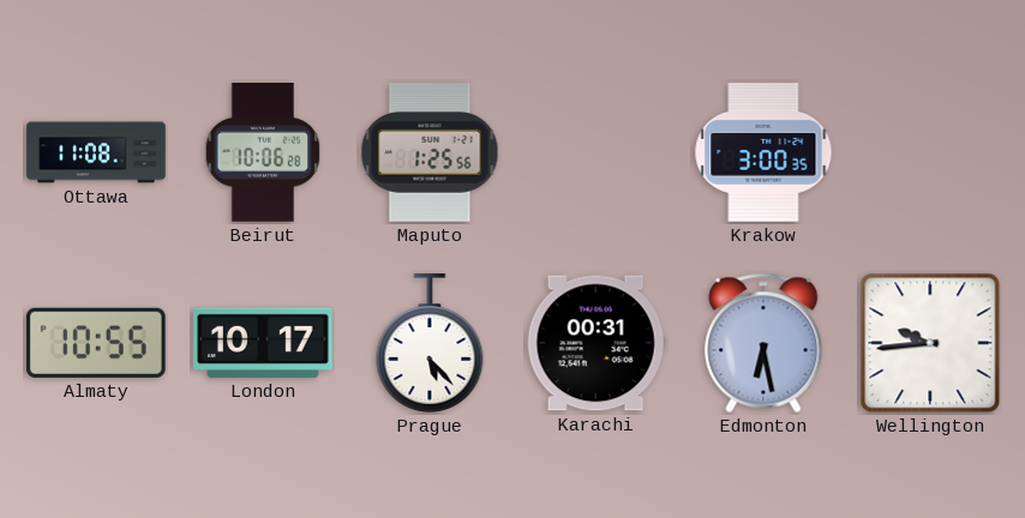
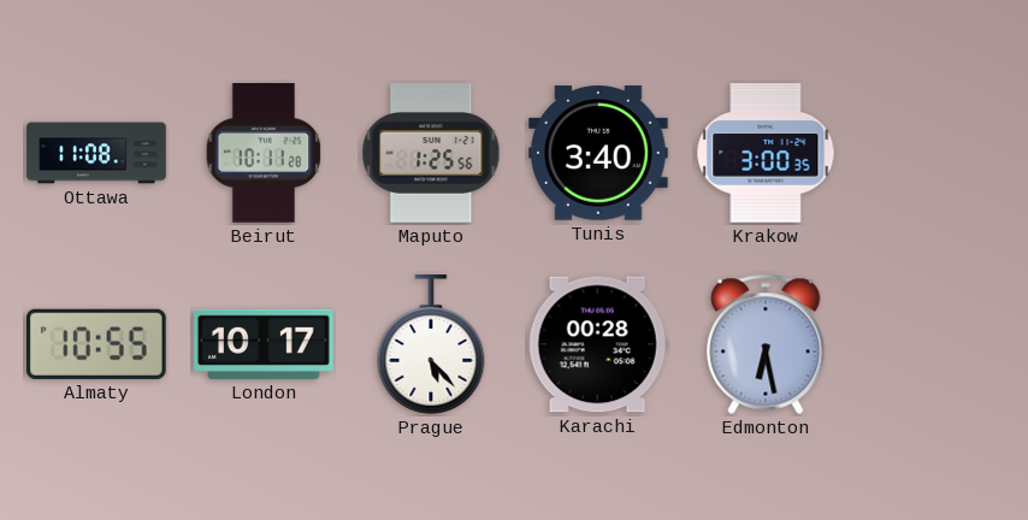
Beirut: 10:06 -> 10:11 (264, 154)
Tunis: none -> 3:40 (598, 153)
Karachi: 00:31 -> 00:28 (598, 344)
Wellington: 9:44 -> none (930, 343)
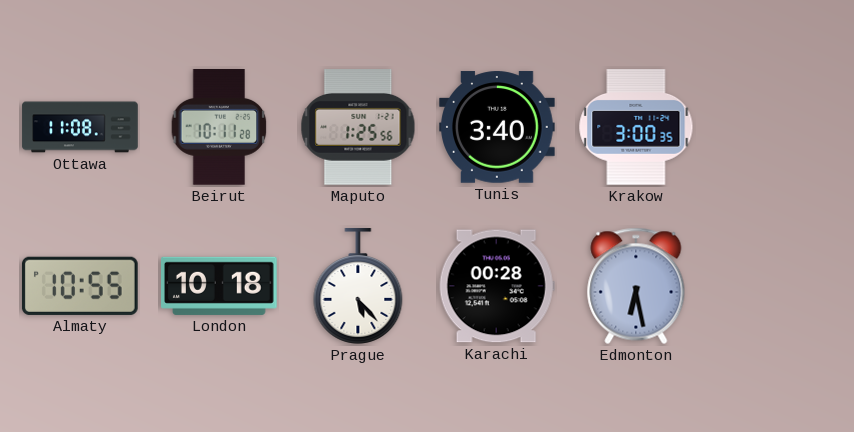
London: 10:17 -> 10:18 (219, 286)
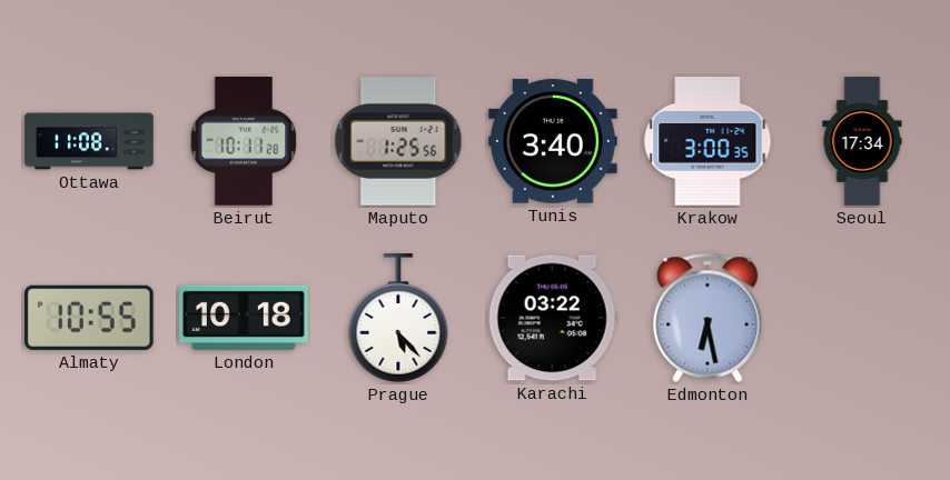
Seoul: none -> 17:34 (862, 141)
Karachi: 00:28 -> 03:22 (553, 318)
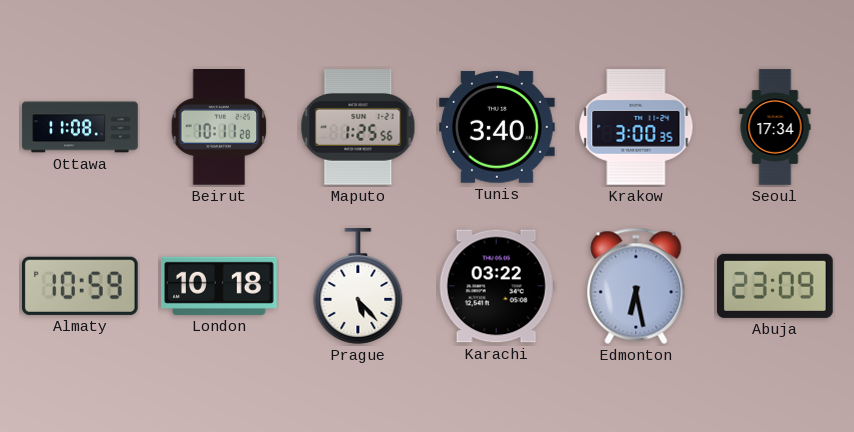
Almaty: 10:55 -> 10:59 (80, 286)
Abuja: none -> 23:09 (776, 286)
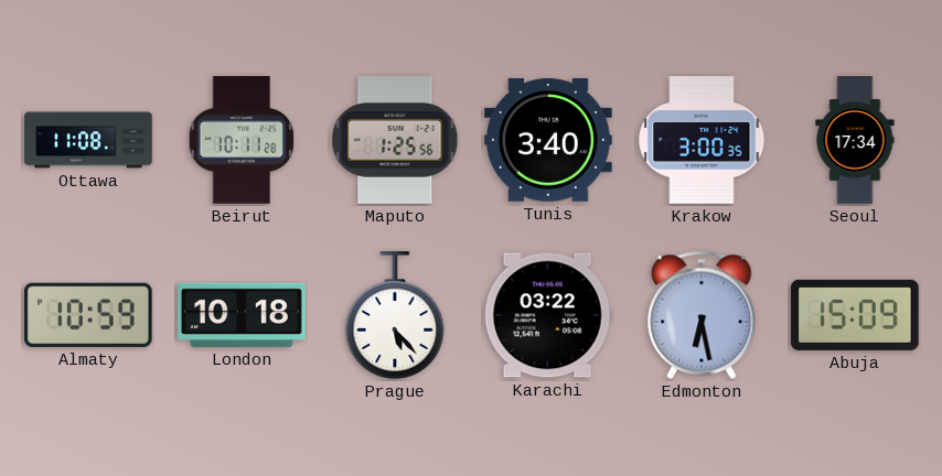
Abuja: 23:09 -> 15:09 (856, 315)
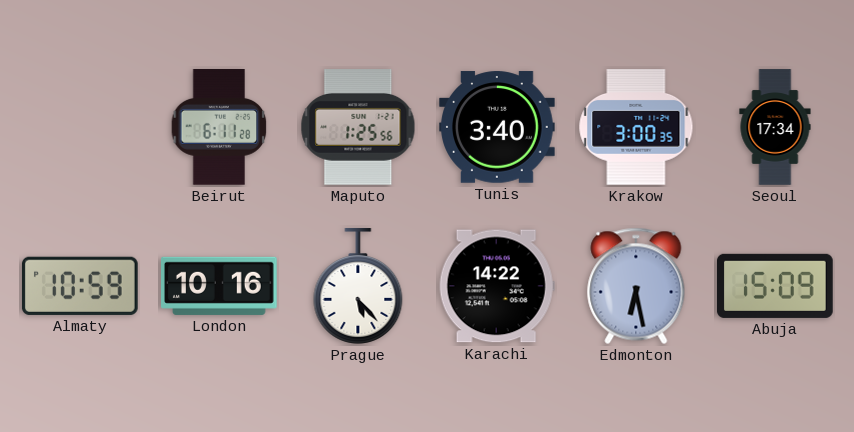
Ottawa: 11:08 -> none (88, 140)
Beirut: 10:11 -> 6:11 (219, 128)
London: 10:18 -> 10:16 (219, 286)
Karachi: 03:22 -> 14:22 (497, 286)
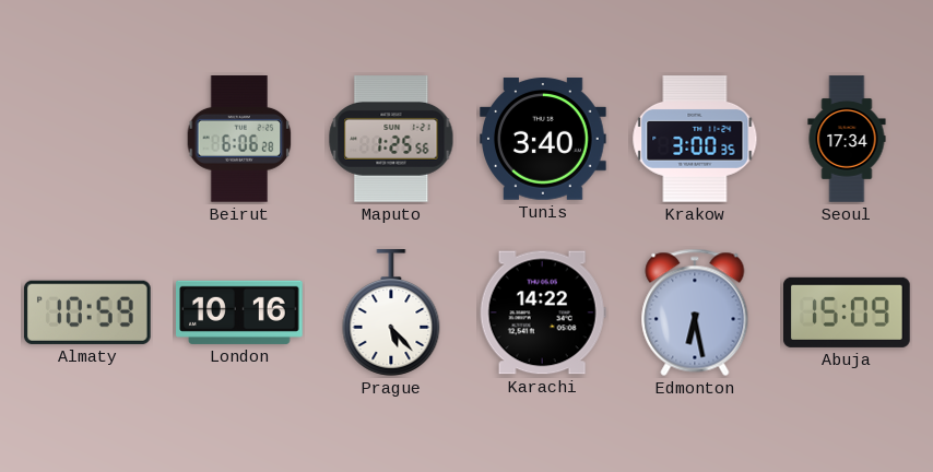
Beirut: 6:11 -> 6:06 (239, 140)
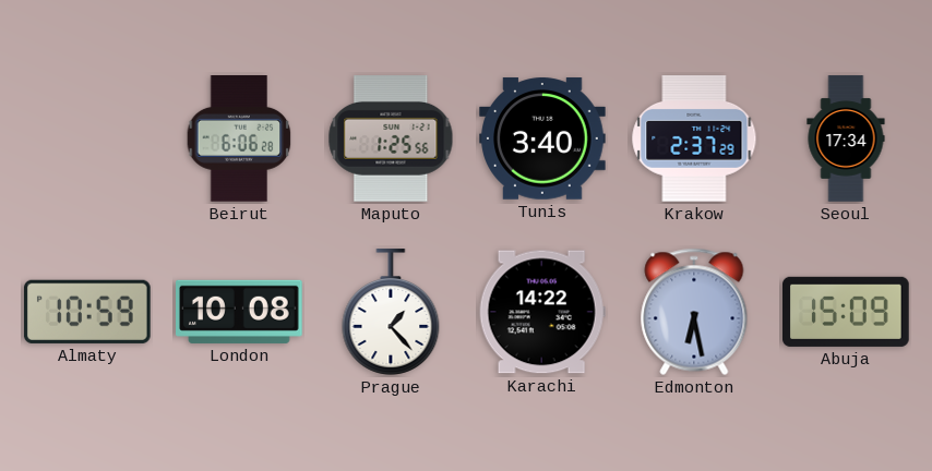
Krakow: 3:00 -> 2:37 (694, 138)
London: 10:16 -> 10:08 (239, 312)
Prague: 5:23 -> 1:23 (391, 312)
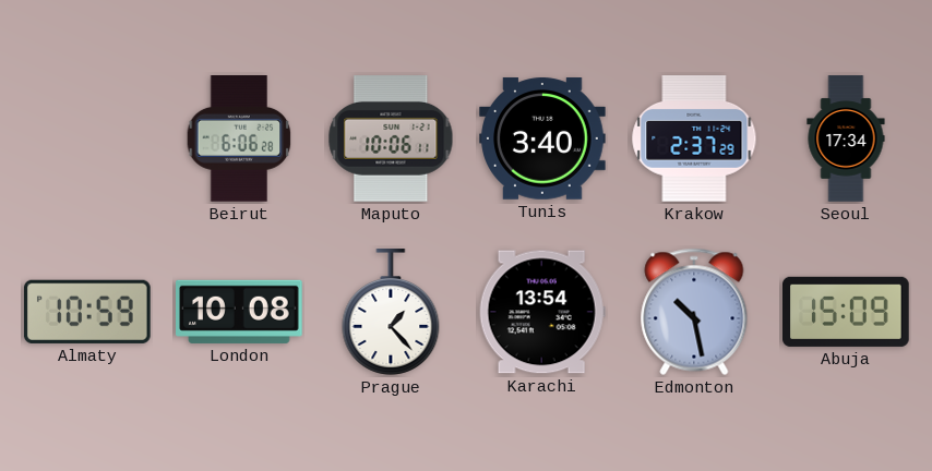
Maputo: 1:25 -> 10:06 (391, 138)
Karachi: 14:22 -> 13:54 (542, 312)
Edmonton: 6:28 -> 10:28 (694, 312)
